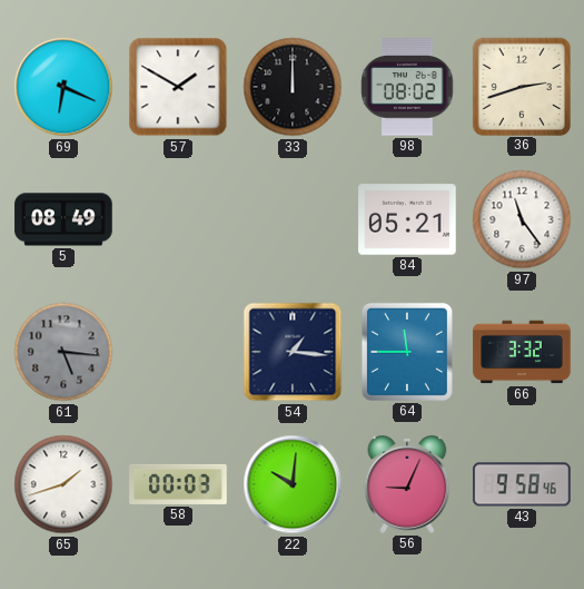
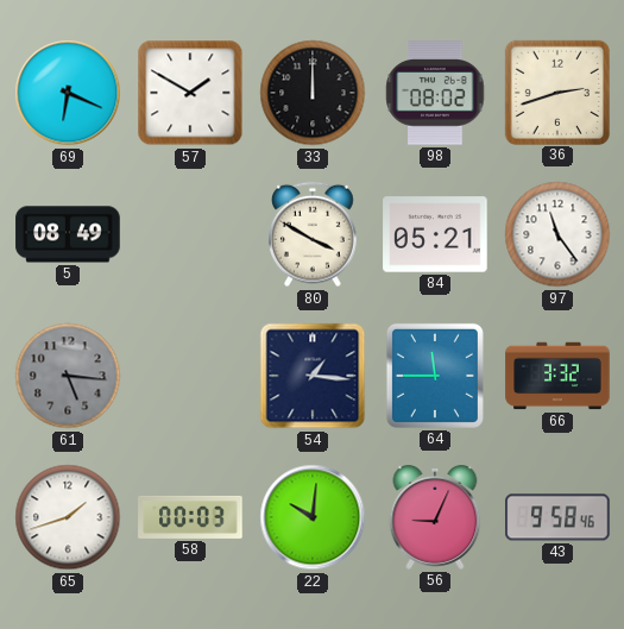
80: none -> 3:50 (314, 234)
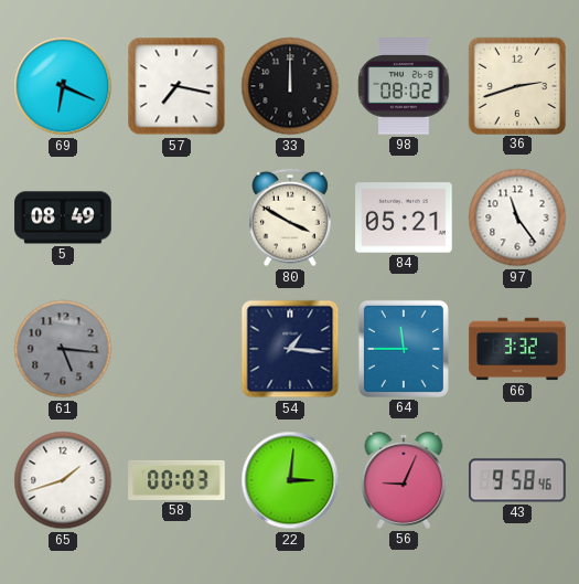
57: 1:50 -> 7:17 (176, 86)
22: 10:01 -> 3:01 (290, 480)
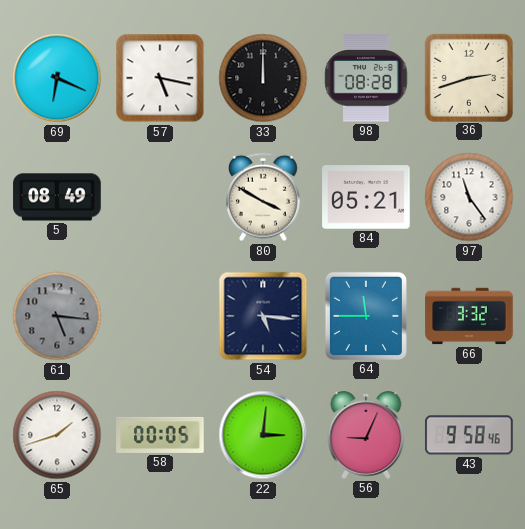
57: 7:17 -> 5:17 (160, 78)
98: 08:02 -> 08:28 (366, 78)
54: 1:16 -> 5:16 (263, 316)
58: 00:03 -> 00:05 (160, 435)
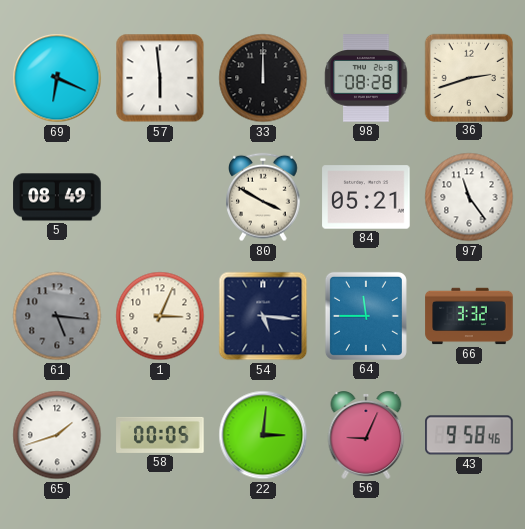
57: 5:17 -> 5:59 (160, 78)
1: none -> 3:04 (160, 316)
